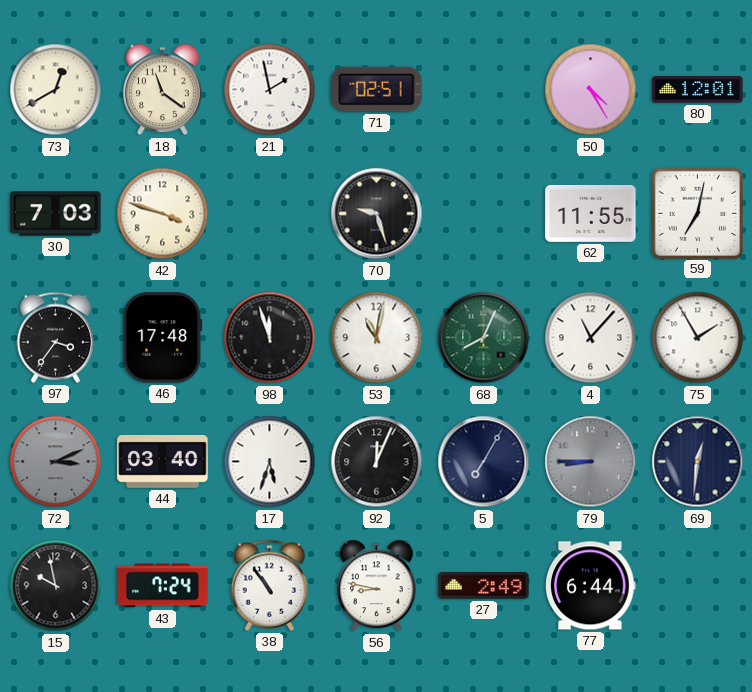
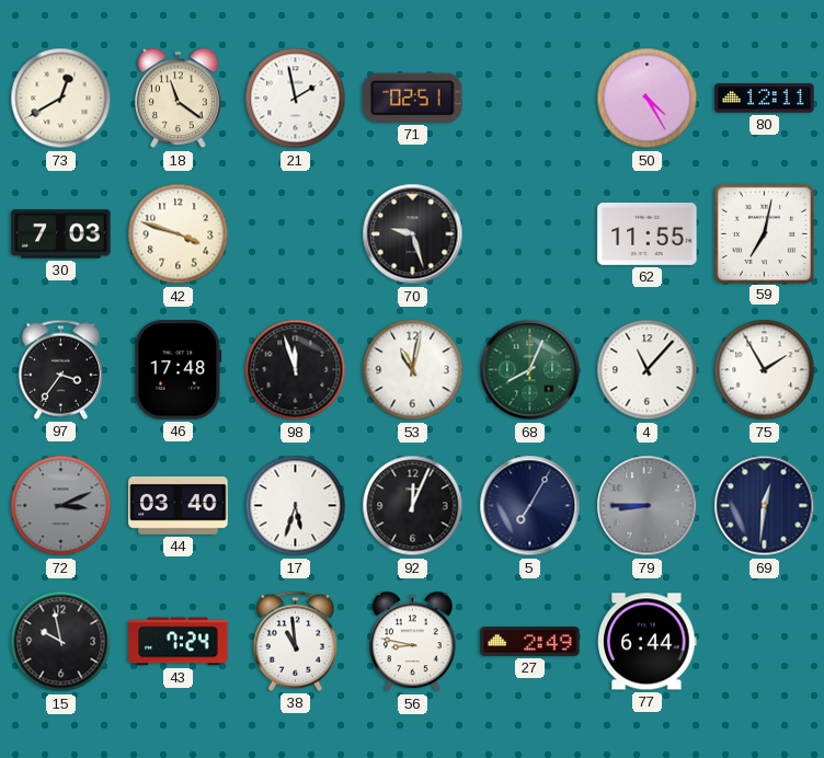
80: 12:01 -> 12:11 (765, 99)
38: 10:54 -> 10:59 (295, 641)
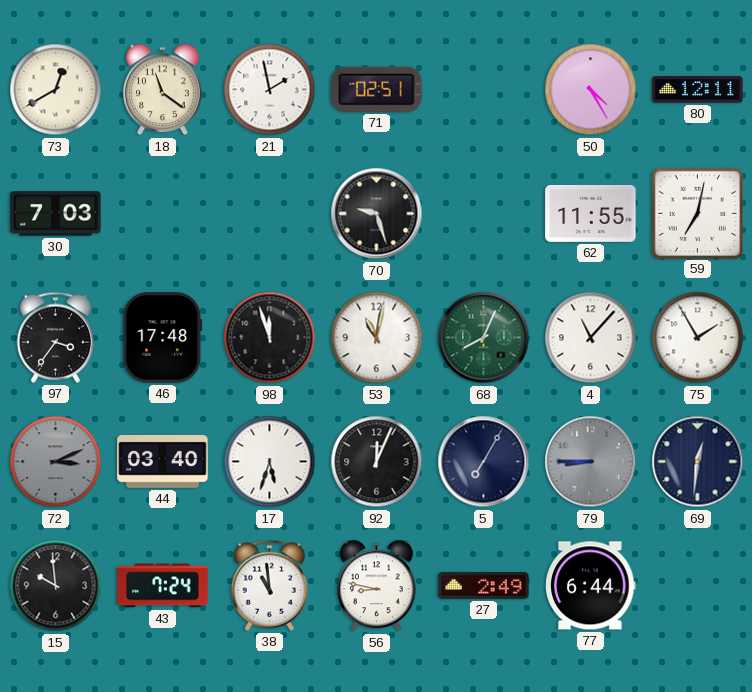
42: 3:48 -> none (179, 234)
15: 9:58 -> 9:59 (56, 586)
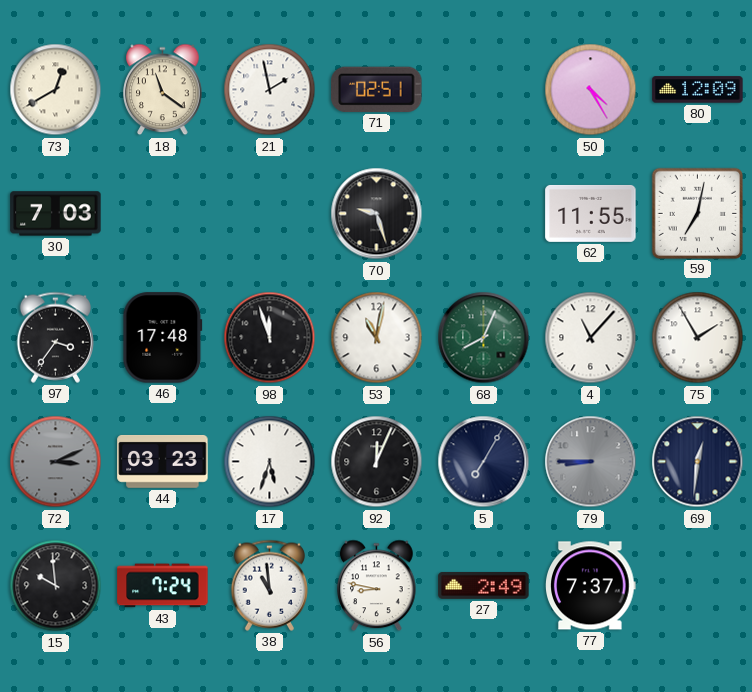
80: 12:11 -> 12:09 (698, 90)
44: 03:40 -> 03:23 (163, 461)
77: 6:44 -> 7:37 (591, 586)
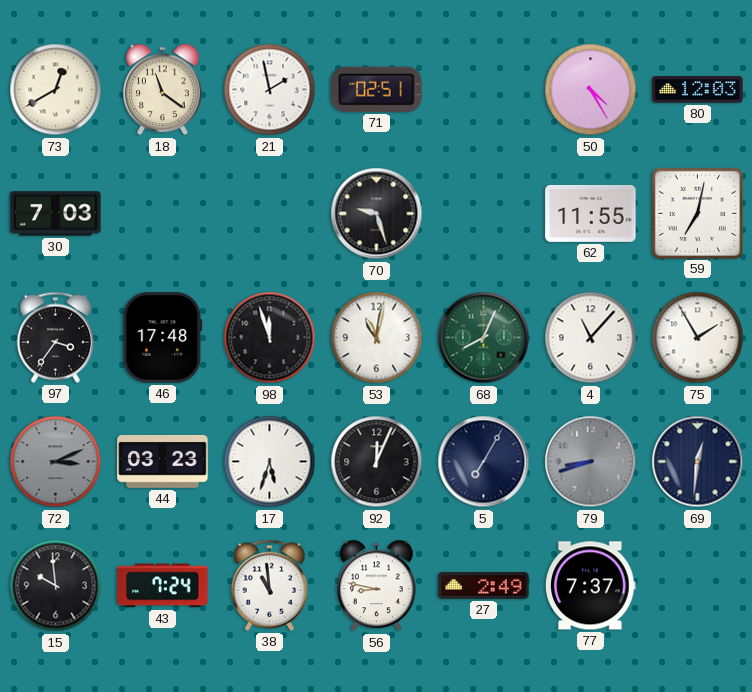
80: 12:09 -> 12:03 (698, 90)
79: 8:45 -> 8:42 (591, 462)
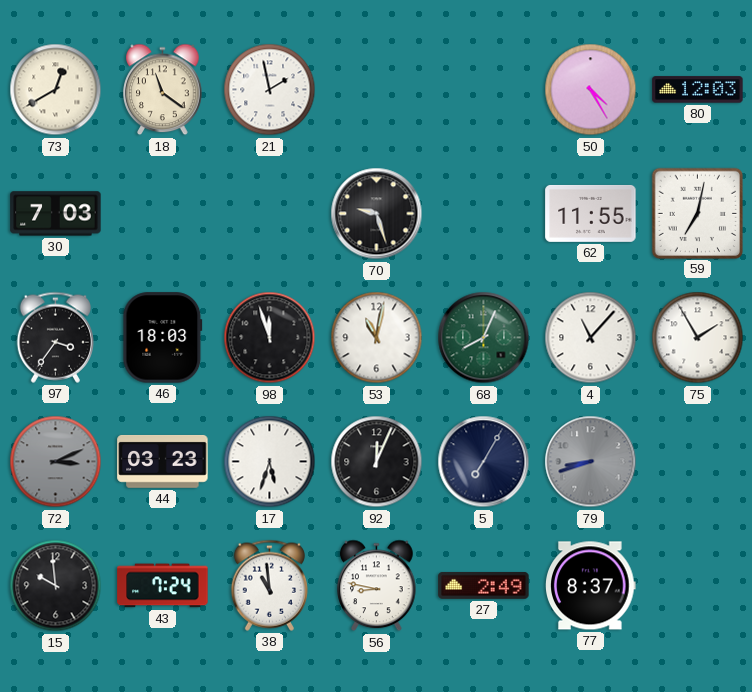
71: 02:51 -> none (377, 89)
46: 17:48 -> 18:03 (163, 338)
69: 12:31 -> none (698, 462)
77: 7:37 -> 8:37 (591, 586)
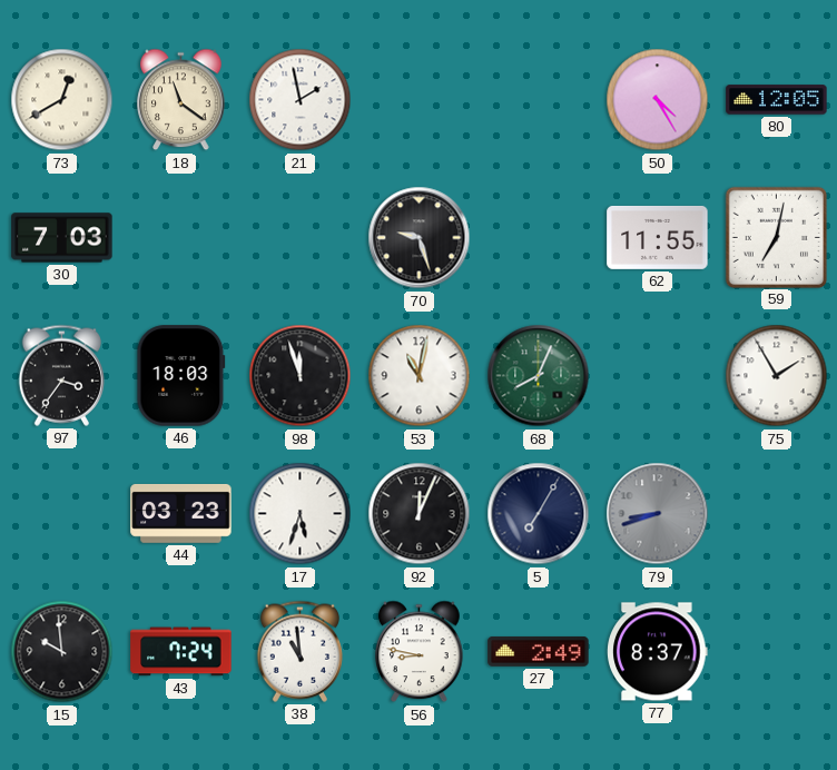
80: 12:03 -> 12:05 (777, 100)
4: 11:07 -> none (591, 338)
72: 3:11 -> none (56, 462)
